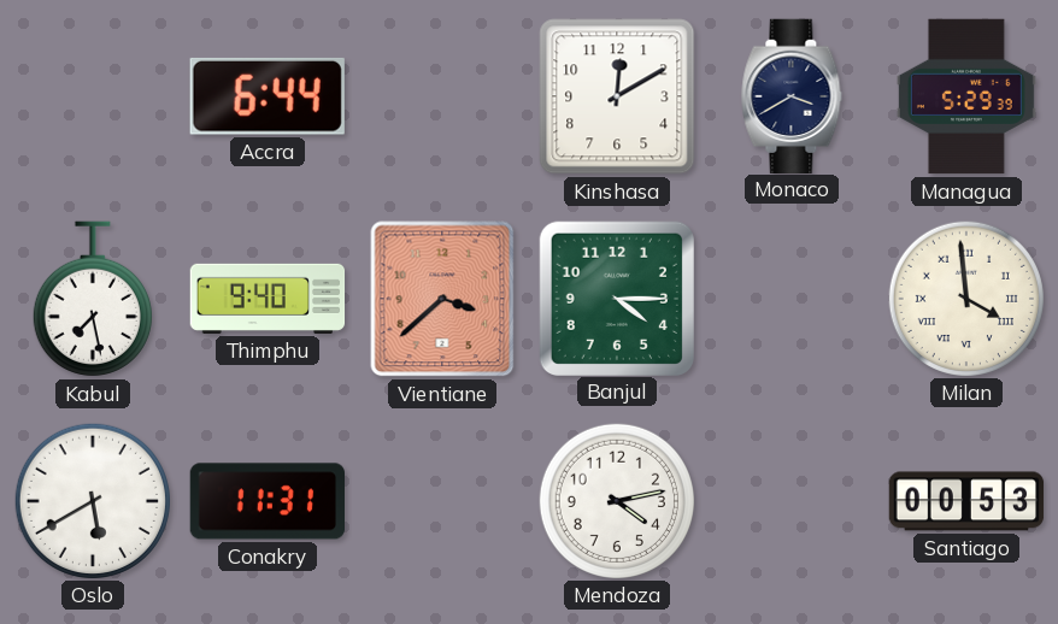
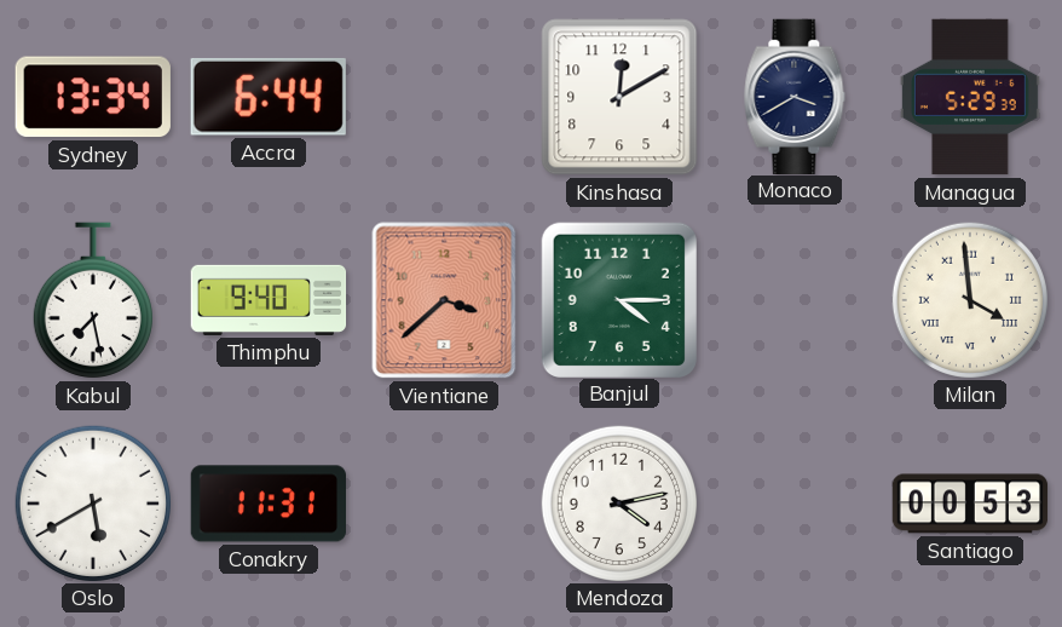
Sydney: none -> 13:34 (93, 97)
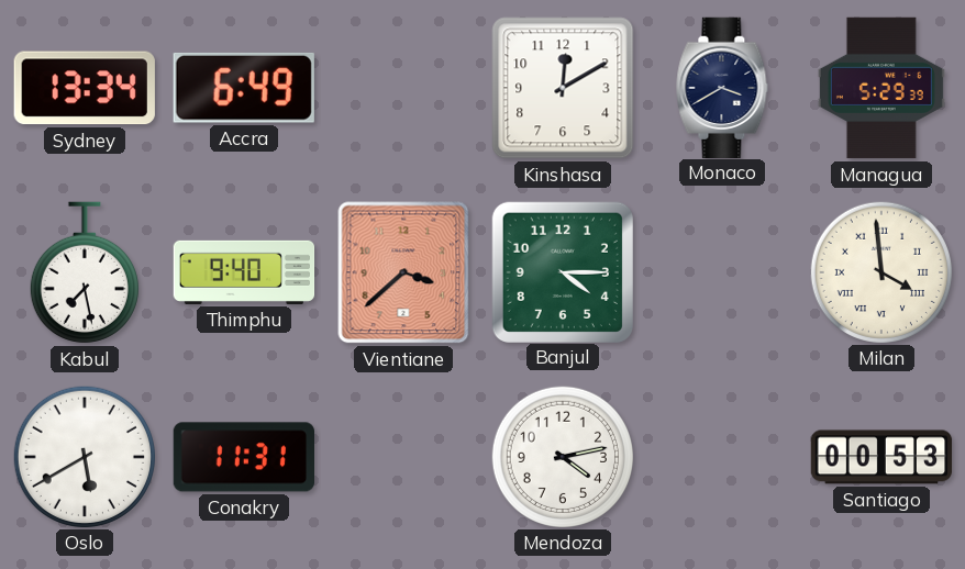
Accra: 6:44 -> 6:49 (244, 88)
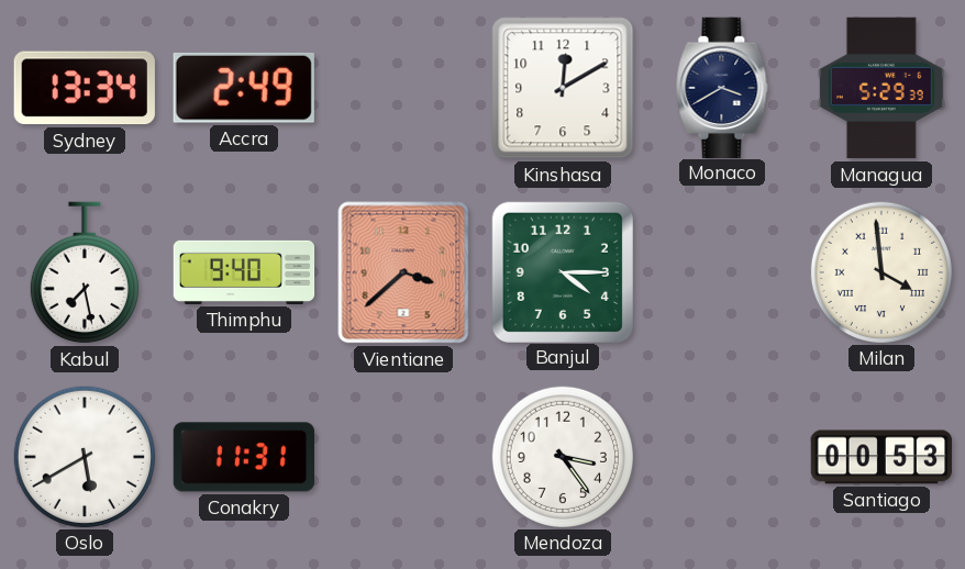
Accra: 6:49 -> 2:49 (244, 88)
Mendoza: 4:13 -> 3:24 (562, 456)
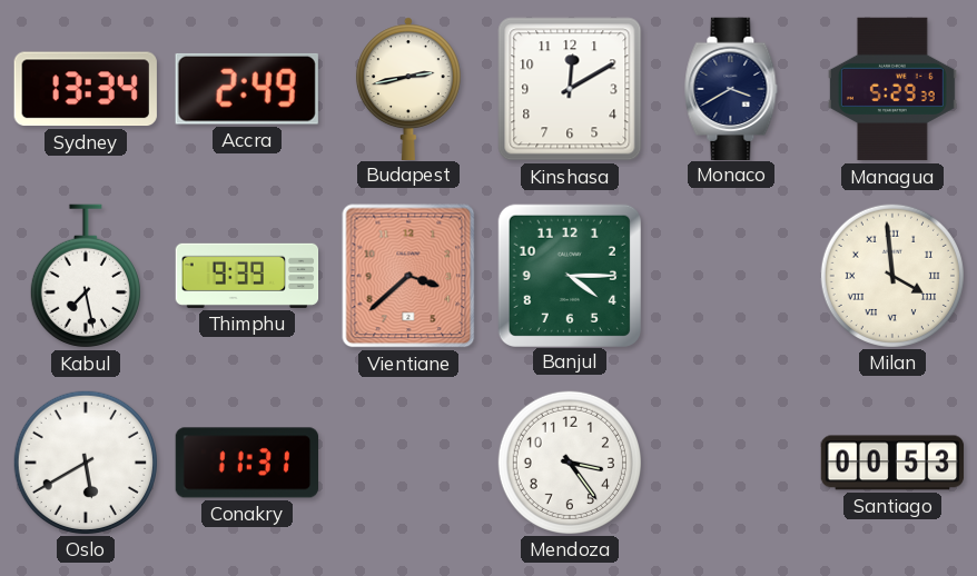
Budapest: none -> 2:43 (408, 88)
Thimphu: 9:40 -> 9:39 (247, 276)
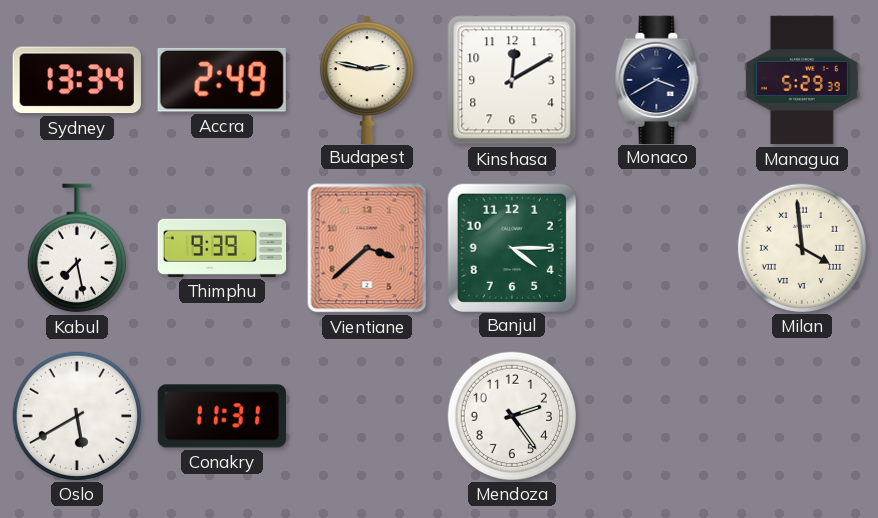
Budapest: 2:43 -> 2:47 (367, 79)
Mendoza: 3:24 -> 2:24 (511, 415)
Santiago: 00:53 -> none (892, 463)
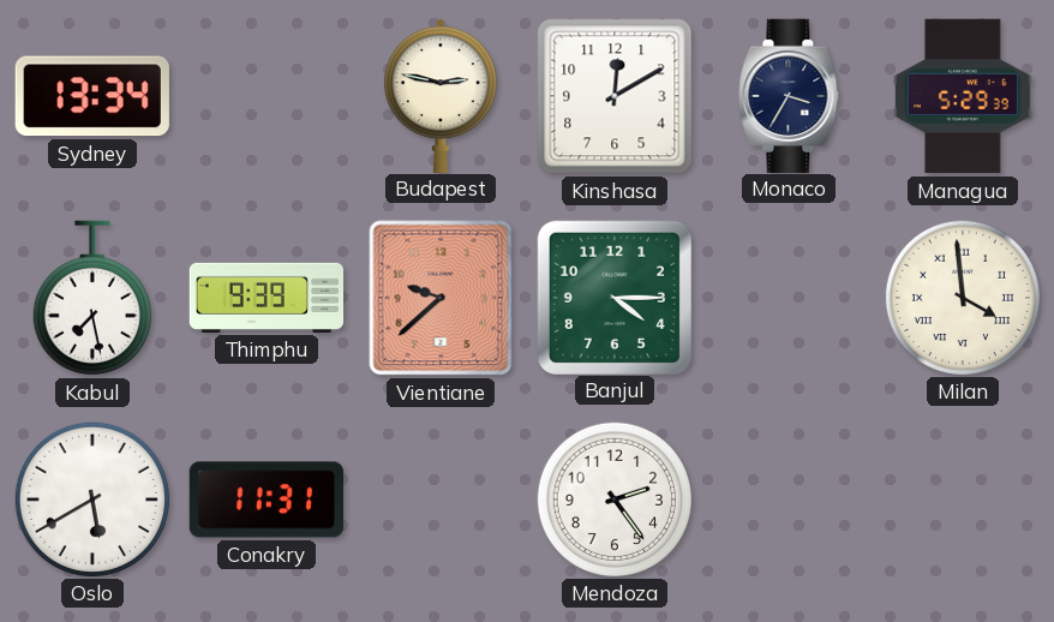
Accra: 2:49 -> none (222, 80)
Monaco: 3:40 -> 3:35 (789, 95)
Vientiane: 3:38 -> 9:38 (441, 298)
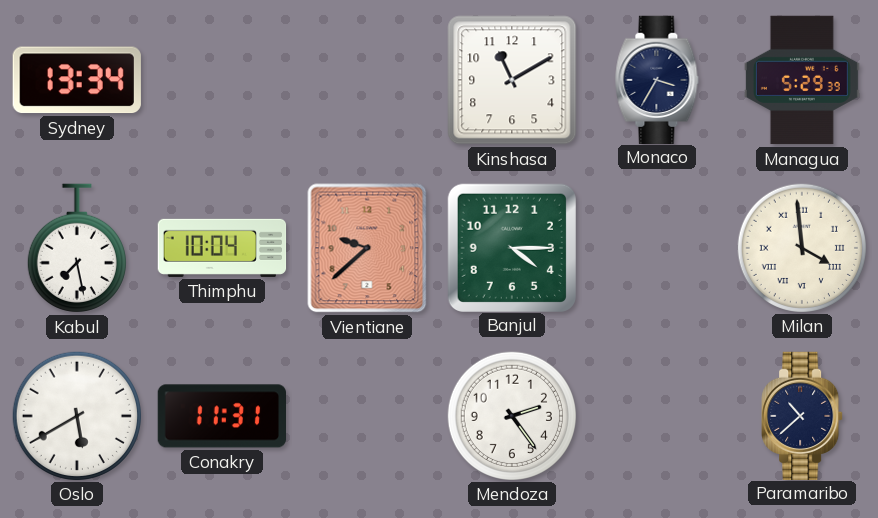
Budapest: 2:47 -> none (441, 95)
Kinshasa: 12:10 -> 11:10 (512, 80)
Thimphu: 9:39 -> 10:04 (222, 248)
Paramaribo: none -> 10:38 (802, 415)
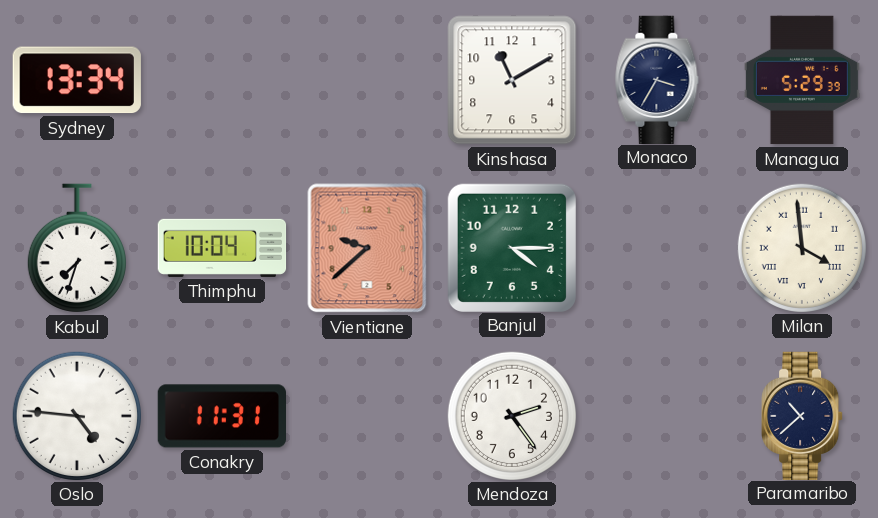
Kabul: 7:28 -> 7:33 (77, 248)
Oslo: 5:40 -> 4:46 (76, 415)
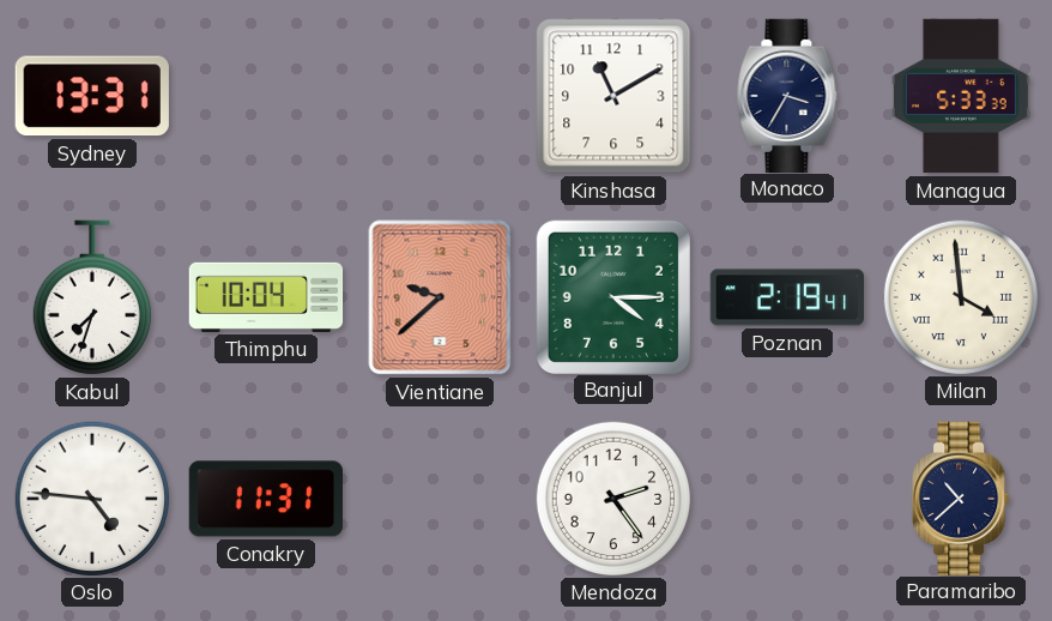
Sydney: 13:34 -> 13:31 (92, 96)
Managua: 5:29 -> 5:33 (961, 96)
Poznan: none -> 2:19 (786, 297)
